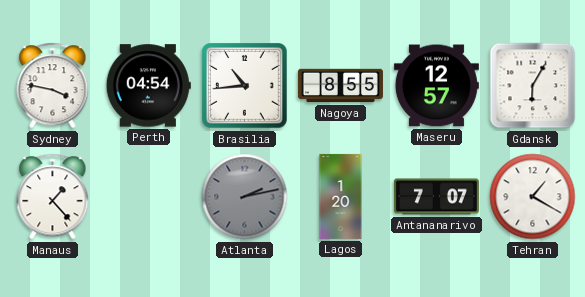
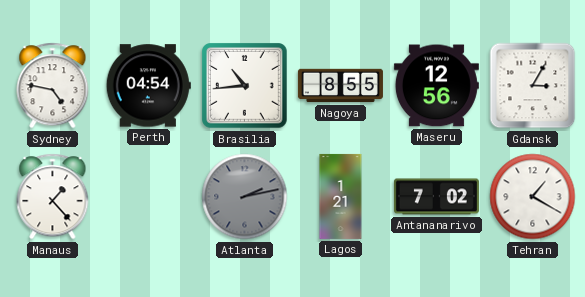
Sydney: 3:47 -> 4:47 (53, 86)
Maseru: 12:57 -> 12:56 (436, 86)
Gdansk: 6:05 -> 3:05 (533, 86)
Lagos: 1:20 -> 1:21 (341, 196)
Antananarivo: 7:07 -> 7:02 (436, 197)
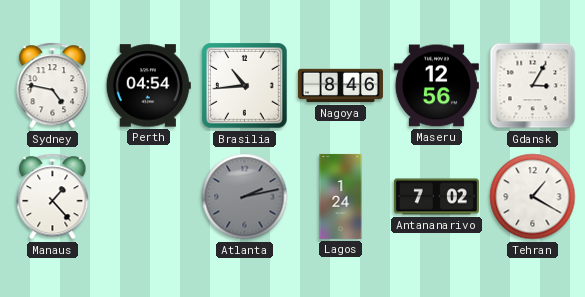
Nagoya: 8:55 -> 8:46 (340, 86)
Lagos: 1:21 -> 1:24 (341, 196)
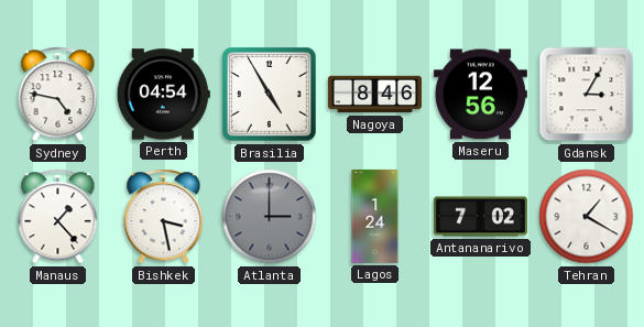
Brasilia: 10:44 -> 4:55 (270, 95)
Bishkek: none -> 3:28 (164, 217)
Atlanta: 2:13 -> 3:00 (270, 217)
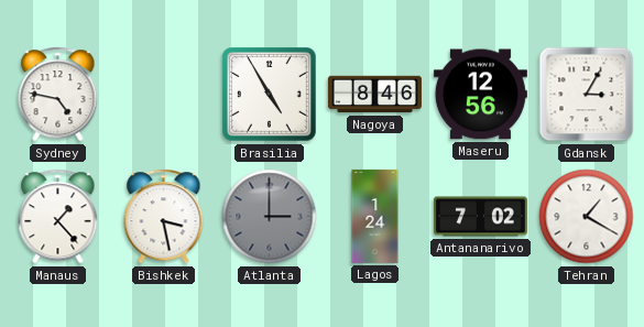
Perth: 04:54 -> none (163, 95)
